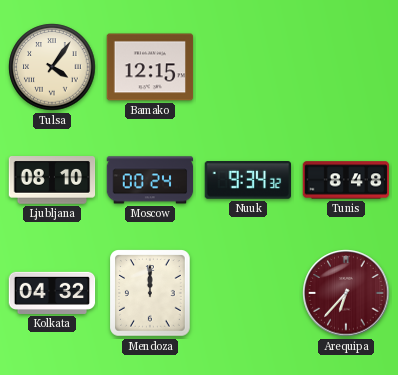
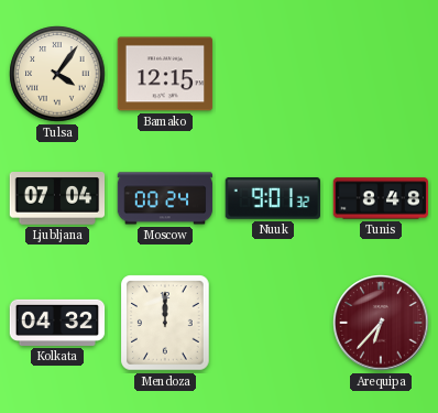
Ljubljana: 08:10 -> 07:04 (57, 198)
Nuuk: 9:34 -> 9:01 (273, 199)
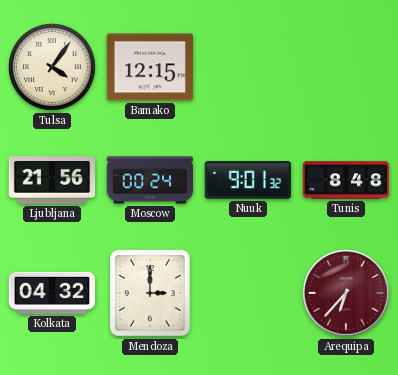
Ljubljana: 07:04 -> 21:56 (52, 180)
Mendoza: 12:00 -> 3:00 (150, 293)
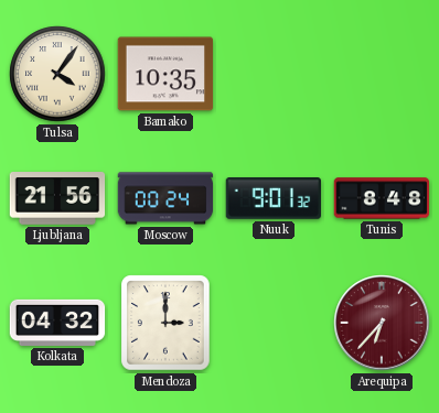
Bamako: 12:15 -> 10:35 (165, 74)
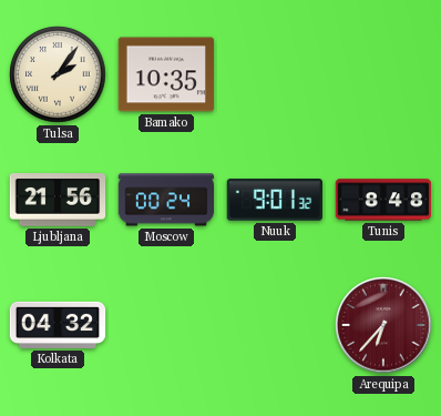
Tulsa: 4:06 -> 2:06 (58, 74)
Mendoza: 3:00 -> none (165, 323)
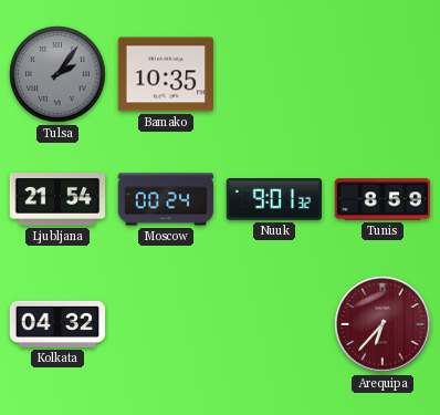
Tulsa dial: cream -> grey (57, 74)
Ljubljana: 21:56 -> 21:54 (57, 199)
Tunis: 8:48 -> 8:59 (383, 199)
